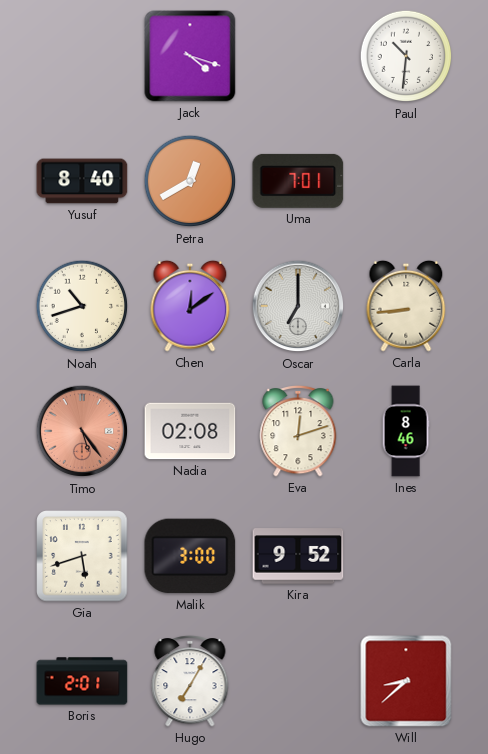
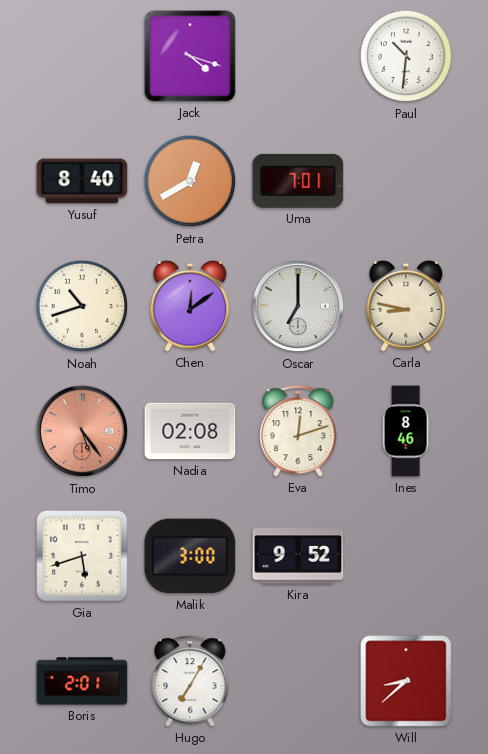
Carla: 8:44 -> 8:47 (406, 306)
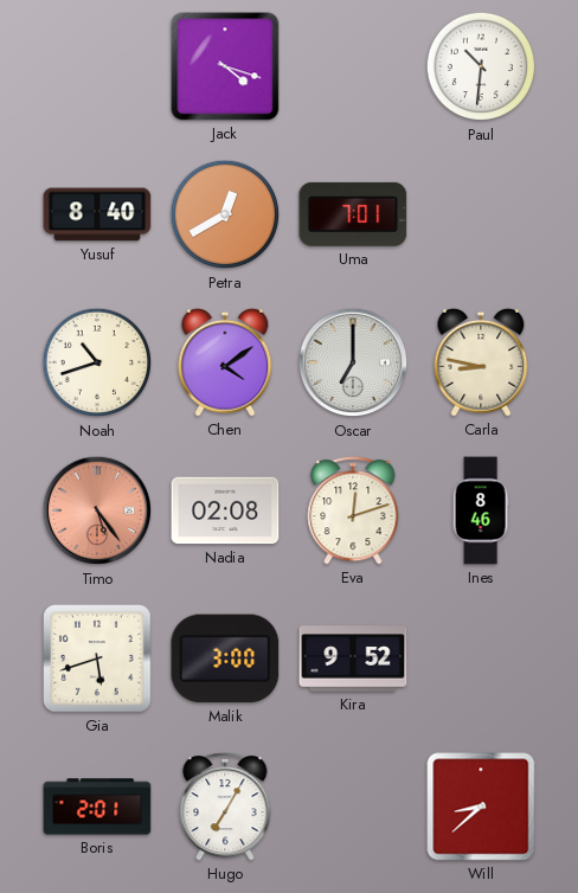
Chen: 12:09 -> 4:09 (225, 362)
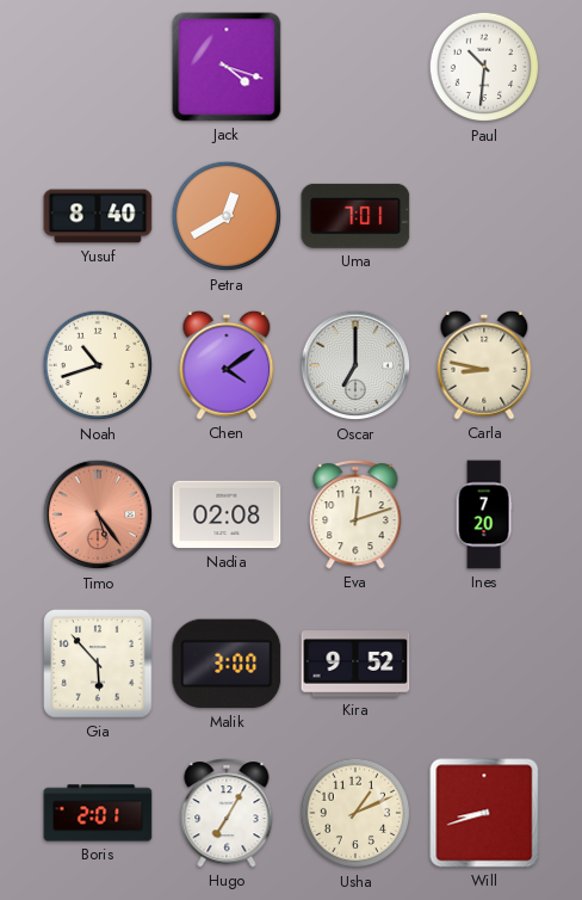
Ines: 8:46 -> 7:20 (484, 514)
Gia: 5:42 -> 5:53 (98, 664)
Usha: none -> 1:11 (355, 813)
Will: 8:38 -> 8:42 (484, 813)
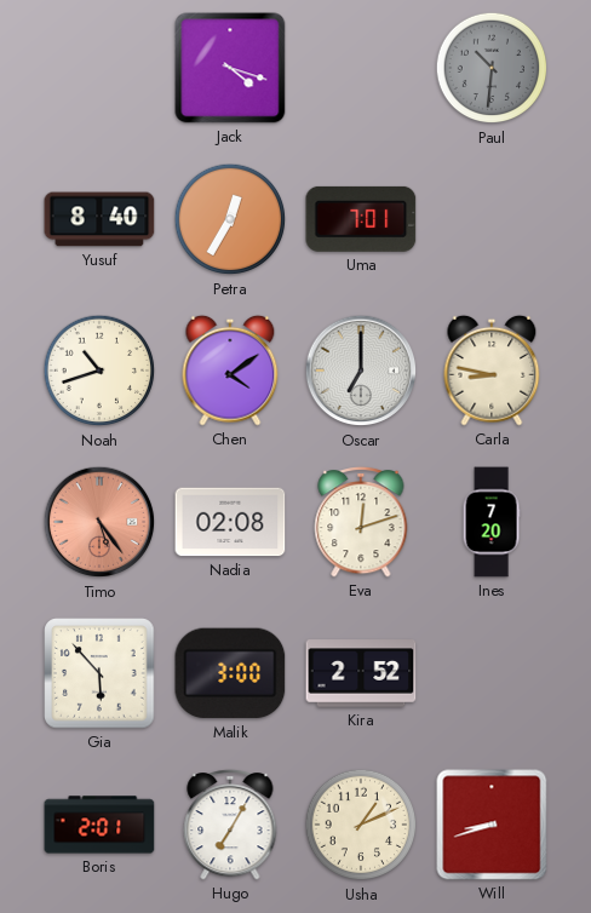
Paul dial: white -> grey (492, 68)
Petra: 12:40 -> 12:35 (230, 219)
Kira: 9:52 -> 2:52 (361, 673)
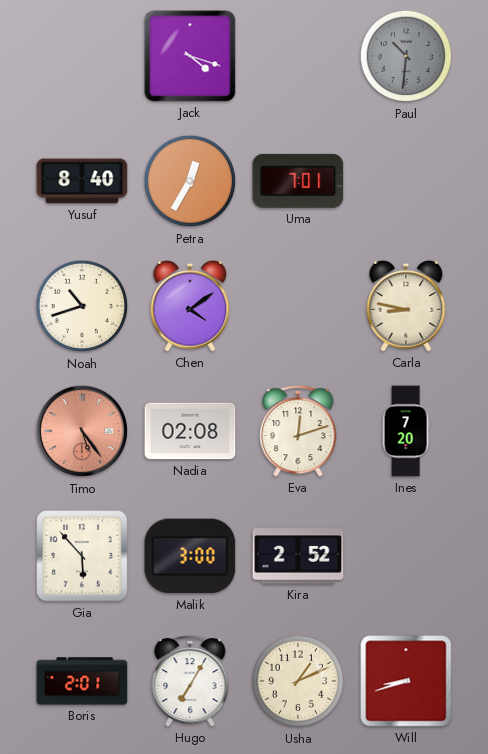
Oscar: 7:00 -> none (361, 371)
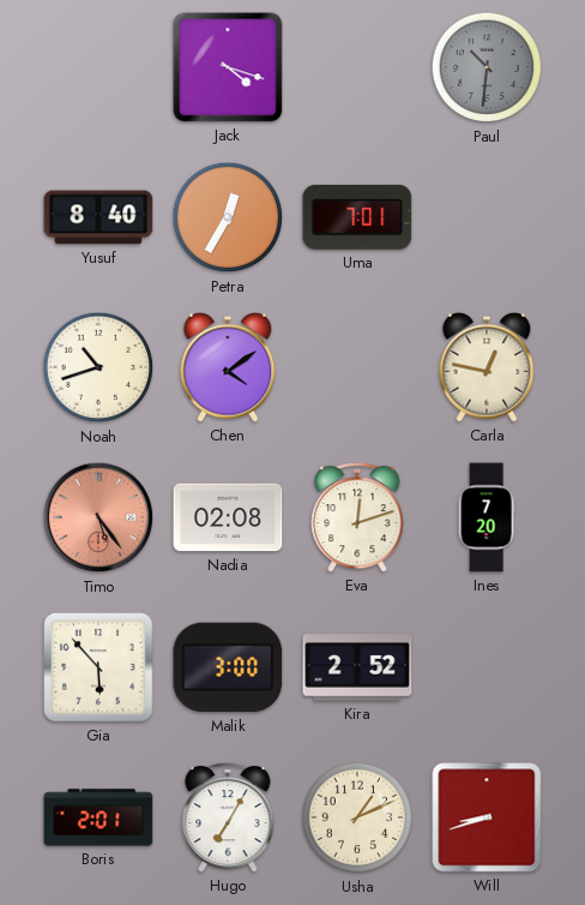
Carla: 8:47 -> 12:47 (487, 367)
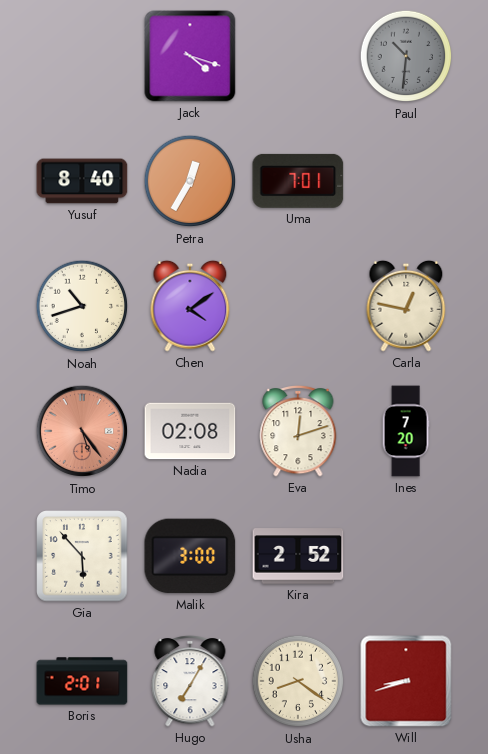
Usha: 1:11 -> 8:21 (298, 681)
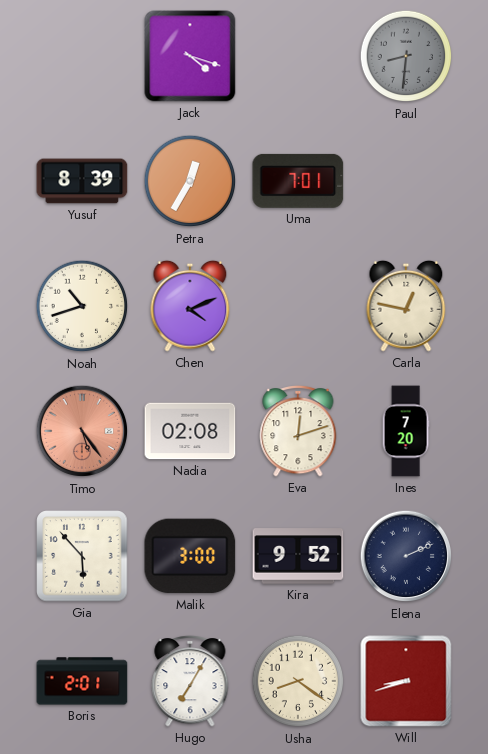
Paul: 10:31 -> 8:31 (406, 56)
Yusuf: 8:40 -> 8:39 (82, 181)
Chen: 4:09 -> 4:11 (190, 306)
Kira: 2:52 -> 9:52 (298, 556)
Elena: none -> 2:11 (406, 556)
